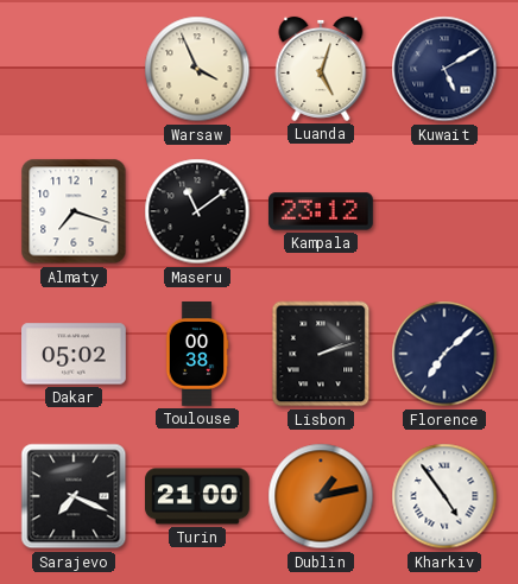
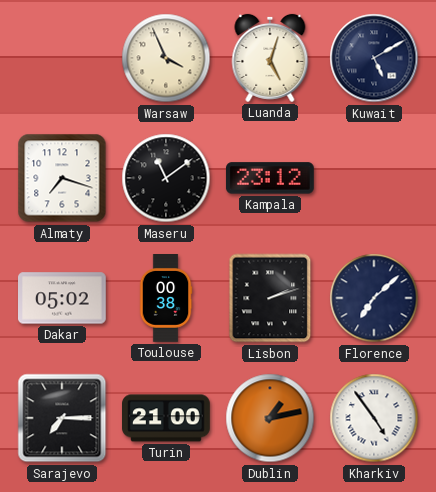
Sarajevo: 7:19 -> 7:15 (62, 418)
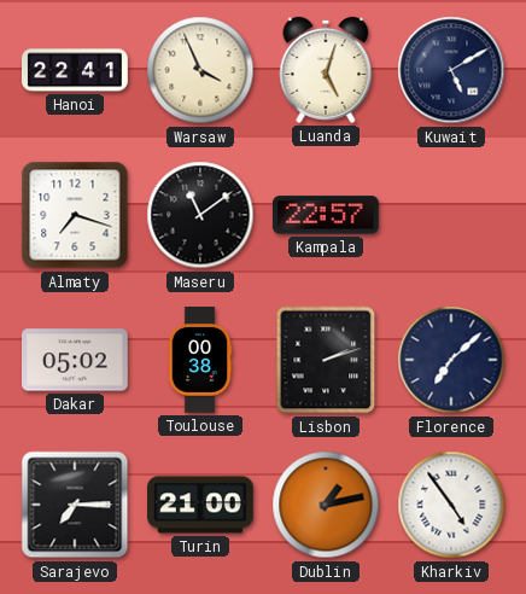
Hanoi: none -> 22:41 (76, 70)
Kampala: 23:12 -> 22:57 (326, 215)
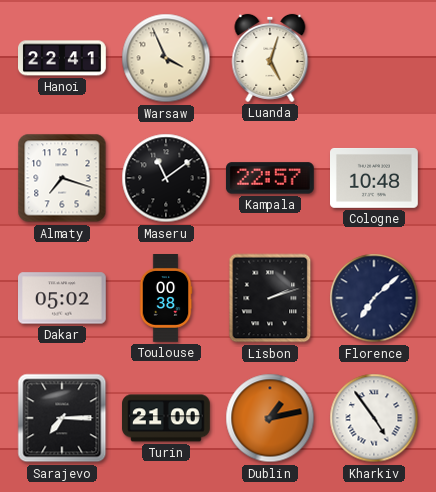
Kuwait: 5:10 -> none (451, 70)
Cologne: none -> 10:48 (375, 178)
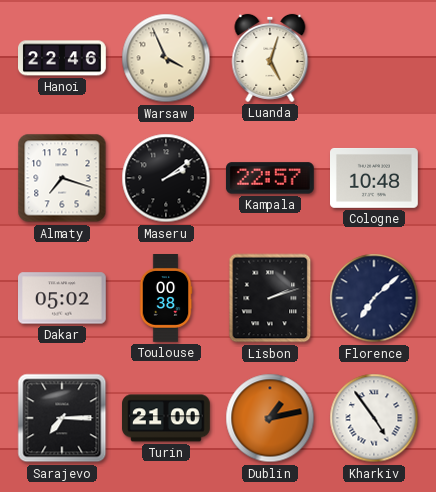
Hanoi: 22:41 -> 22:46 (63, 58)
Maseru: 11:09 -> 2:09 (166, 178)
